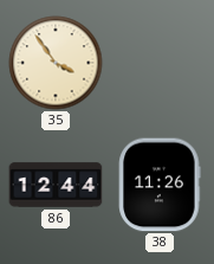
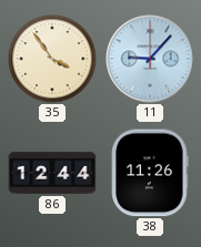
11: none -> 9:07 (150, 59)
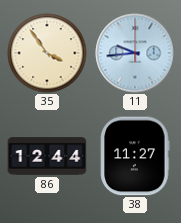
11: 9:07 -> 9:44 (135, 53)
38: 11:26 -> 11:27 (135, 156)
